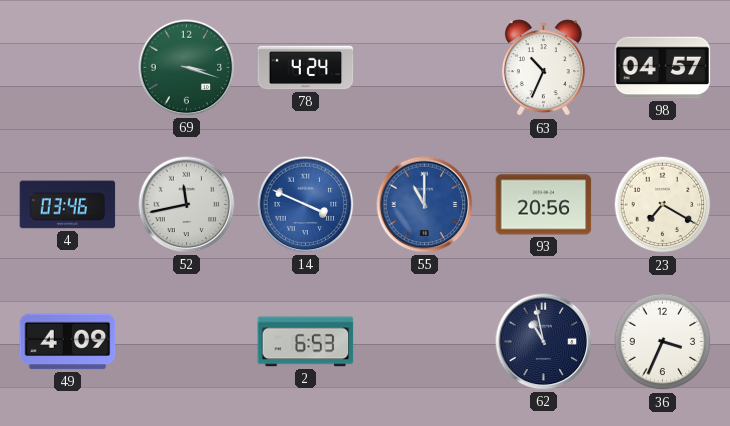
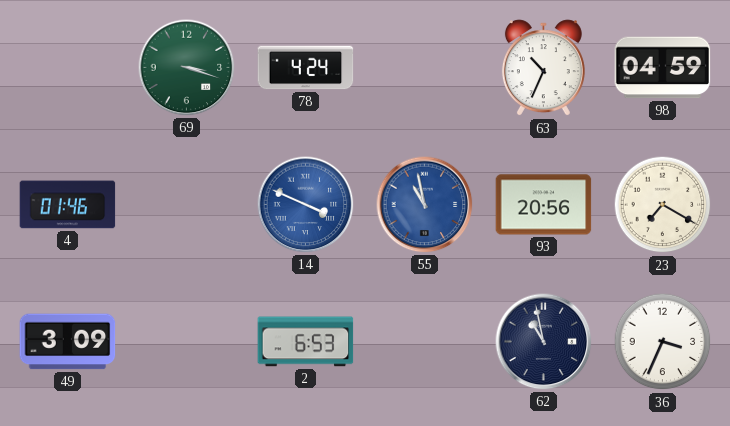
98: 04:57 -> 04:59 (663, 68)
4: 03:46 -> 01:46 (68, 205)
52: 11:43 -> none (187, 205)
55: 11:00 -> 10:58 (425, 205)
49: 4:09 -> 3:09 (68, 342)
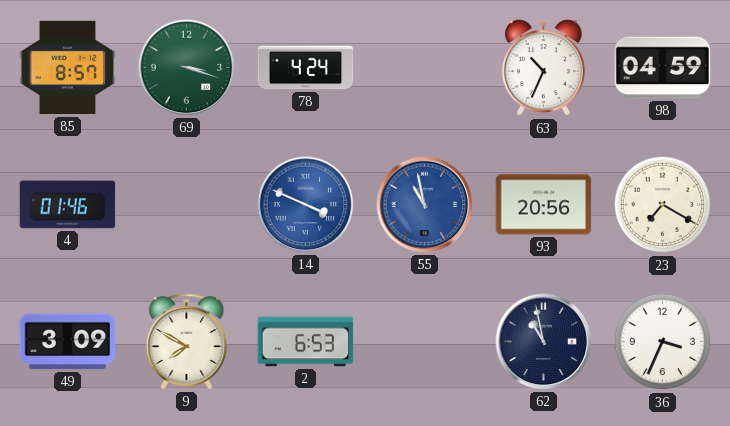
85: none -> 8:57 (68, 68)
9: none -> 7:50 (187, 342)
